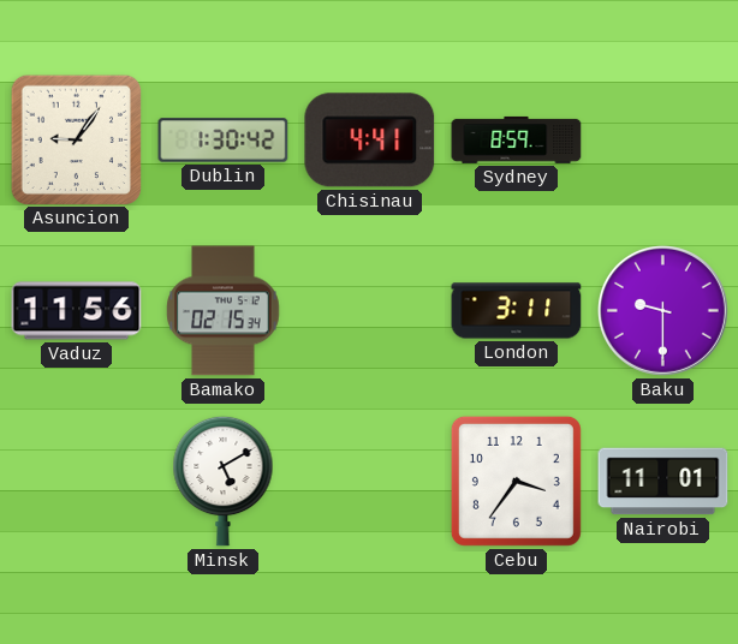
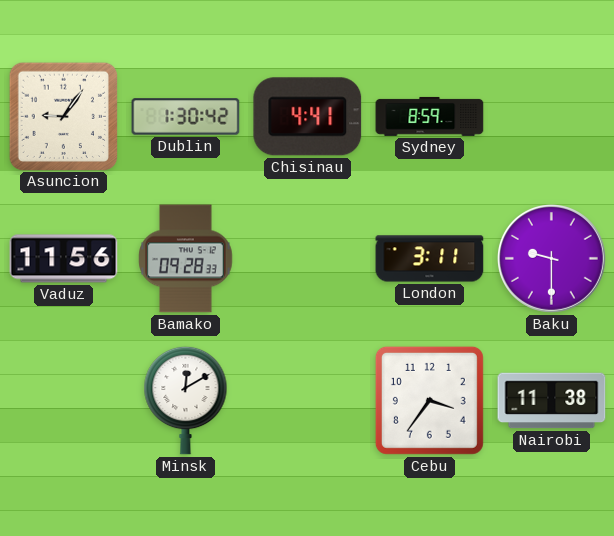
Bamako: 02:15 -> 09:28 (186, 259)
Minsk: 5:10 -> 12:10 (186, 400)
Nairobi: 11:01 -> 11:38 (552, 401)
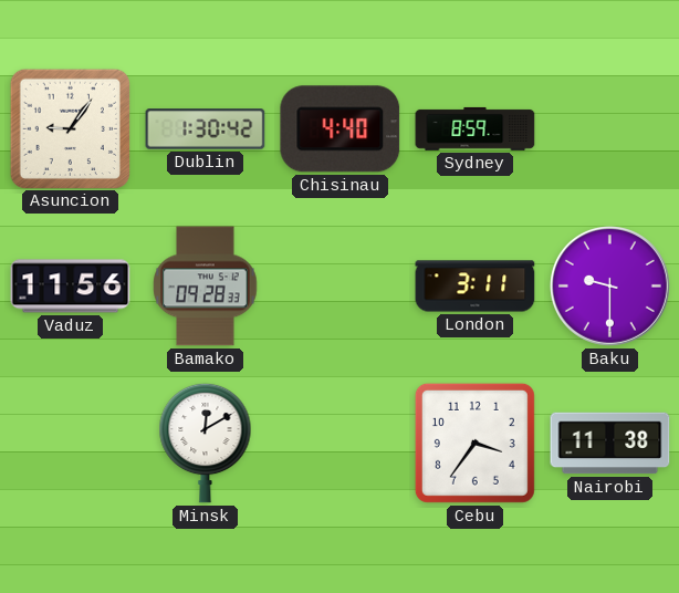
Chisinau: 4:41 -> 4:40 (341, 129)
